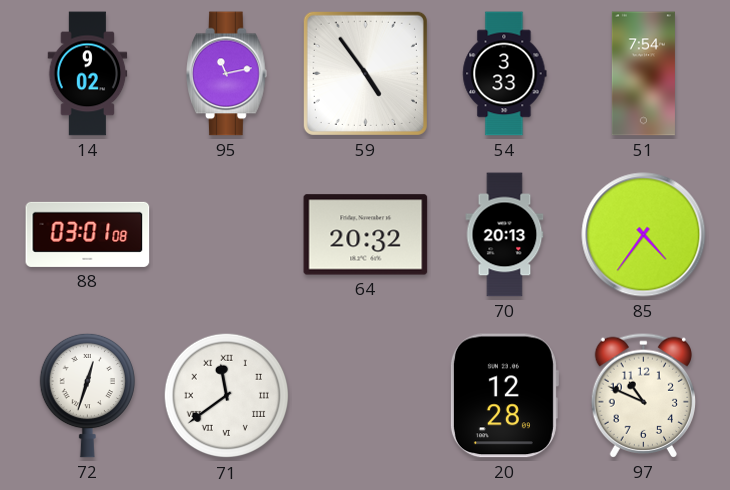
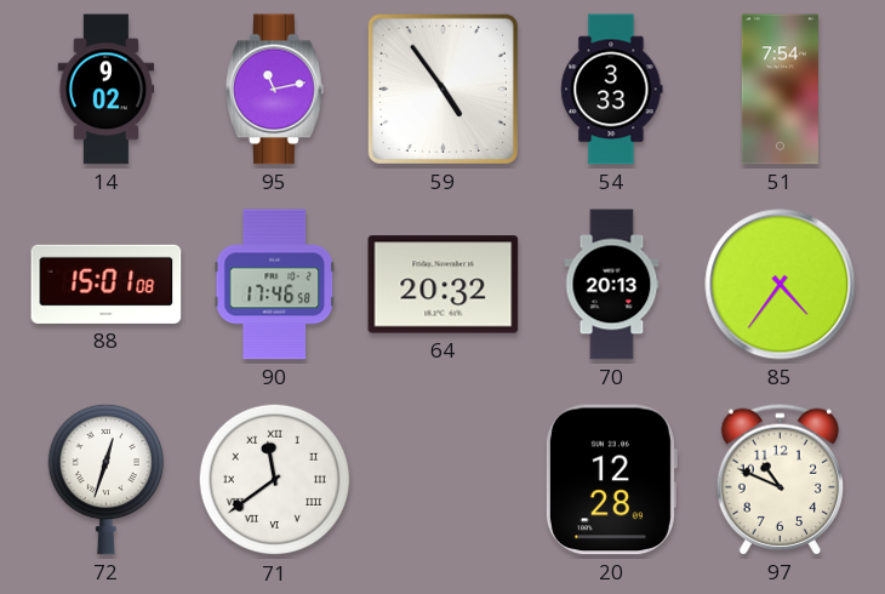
88: 03:01 -> 15:01 (107, 284)
90: none -> 17:46 (274, 285)
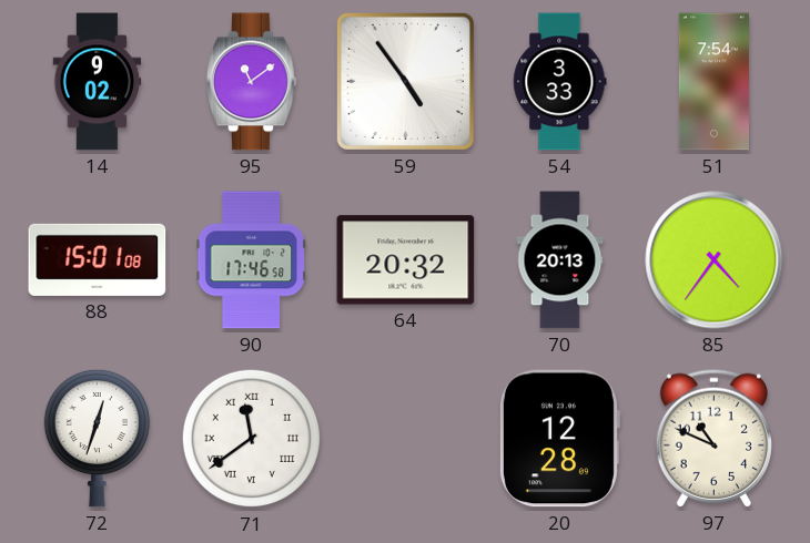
95: 11:13 -> 11:09 (252, 82)
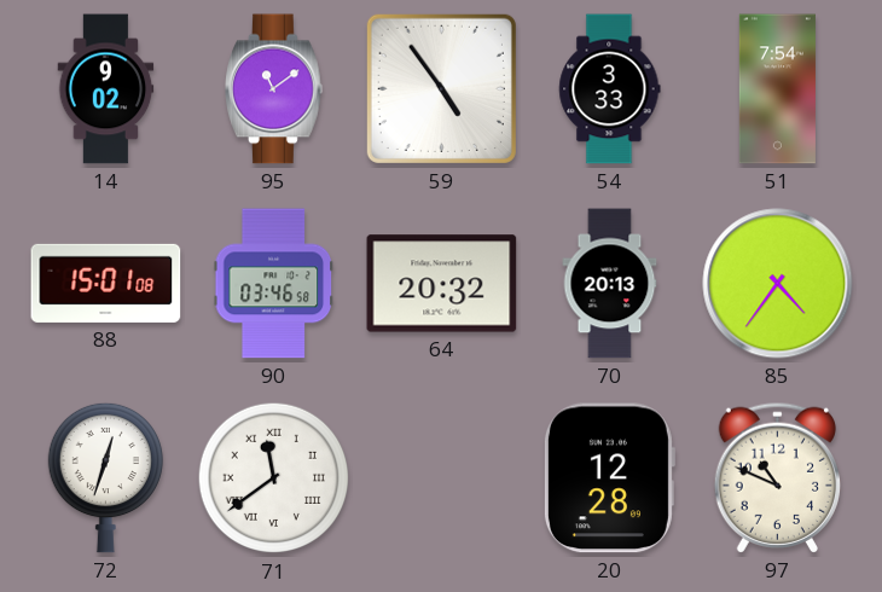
90: 17:46 -> 03:46 (273, 284)
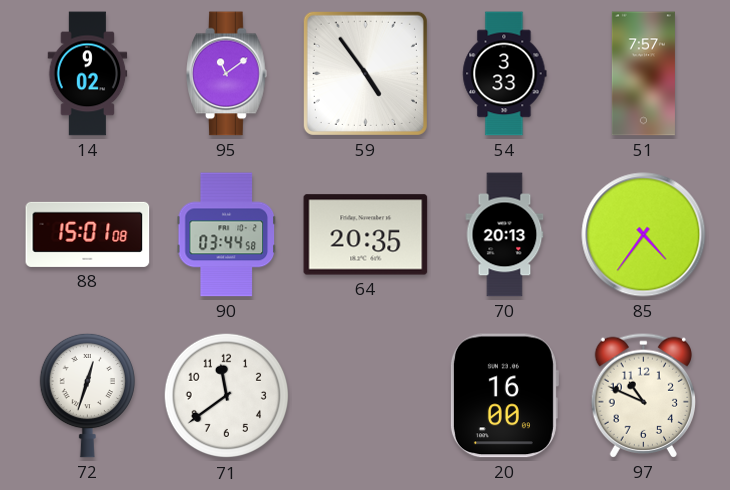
51: 7:54 -> 7:57 (643, 74)
90: 03:46 -> 03:44 (226, 235)
64: 20:32 -> 20:35 (366, 235)
71 numerals: Roman -> Arabic (227, 396)
20: 12:28 -> 16:00 (504, 396)
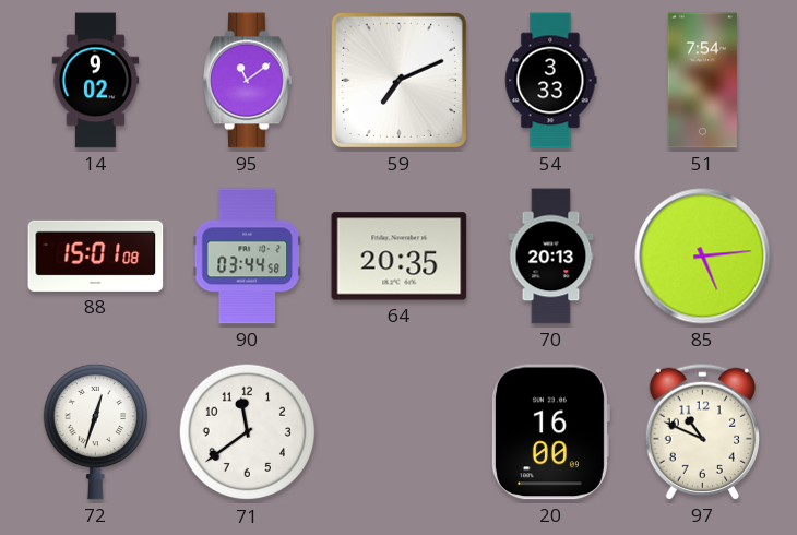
59: 4:54 -> 7:11 (398, 80)
51: 7:57 -> 7:54 (702, 81)
85: 4:36 -> 5:14 (703, 257)
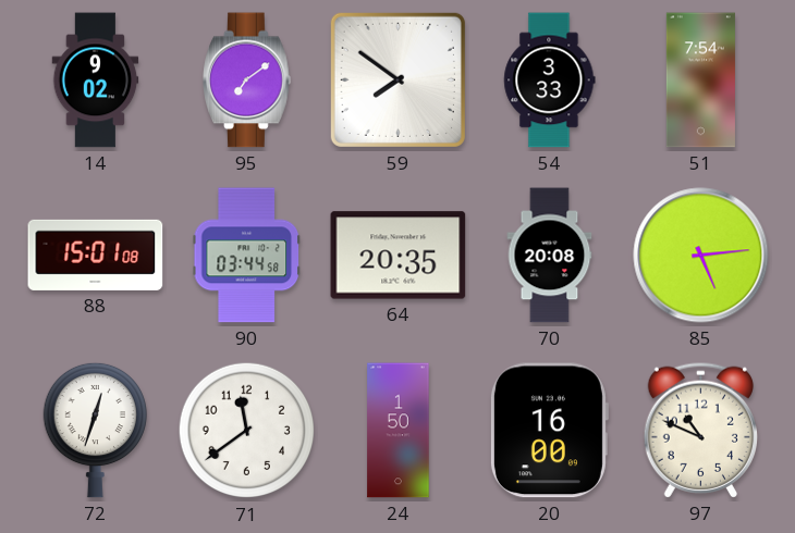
95: 11:09 -> 7:09 (247, 80)
59: 7:11 -> 7:51 (397, 79)
70: 20:13 -> 20:08 (550, 256)
24: none -> 1:50 (399, 431)
